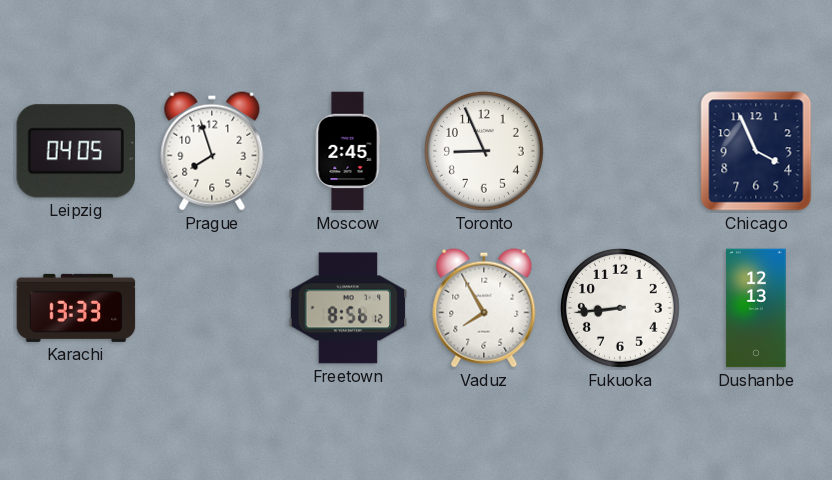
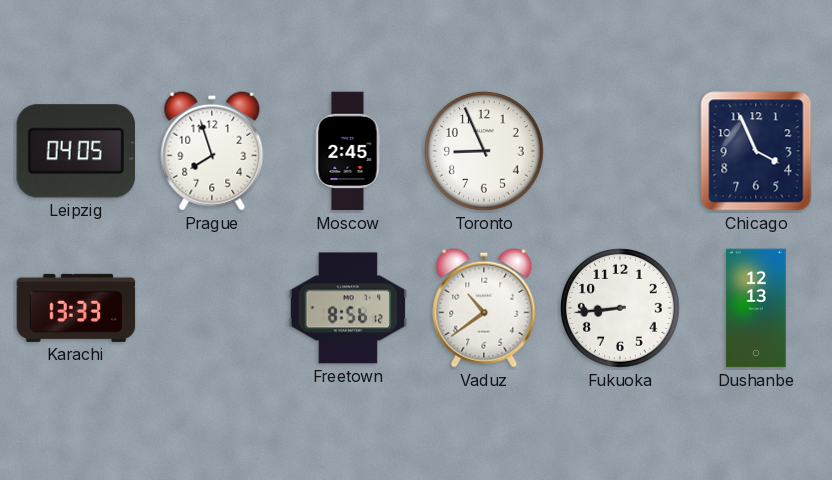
Vaduz: 7:55 -> 10:39 (484, 308)
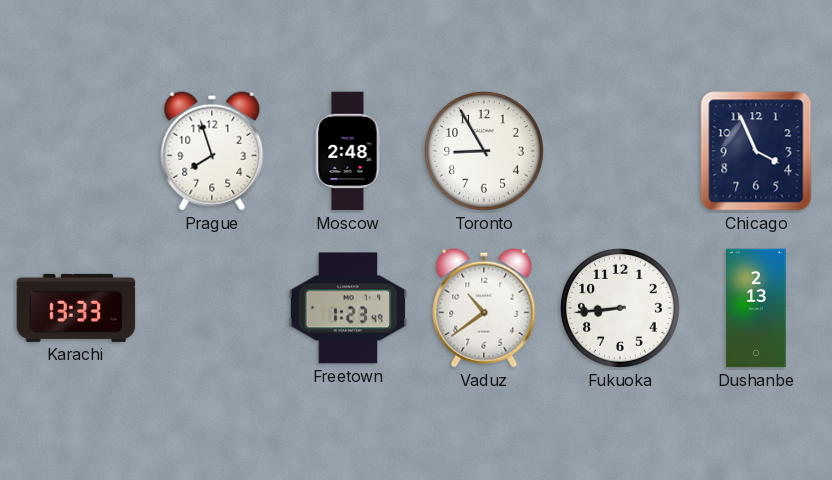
Leipzig: 04:05 -> none (75, 151)
Moscow: 2:45 -> 2:48 (348, 151)
Toronto: 8:56 -> 8:55 (485, 152)
Freetown: 8:56 -> 1:23 (348, 308)
Dushanbe: 12:13 -> 2:13 (756, 308)
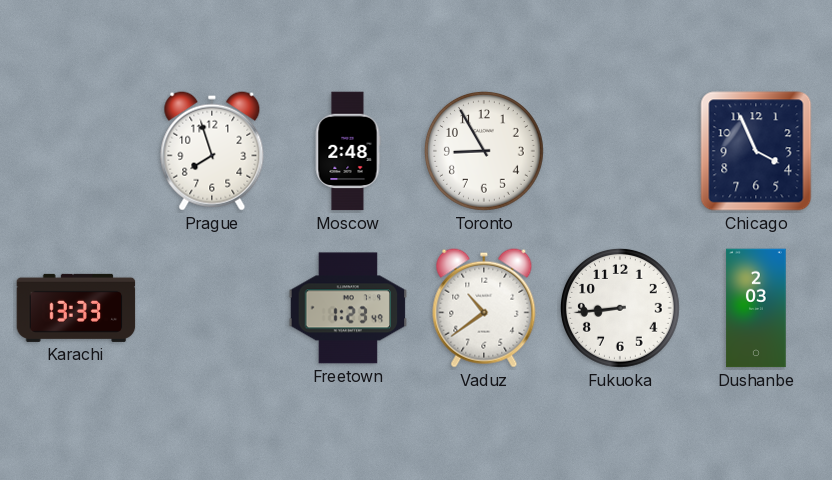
Dushanbe: 2:13 -> 2:03 (756, 308)
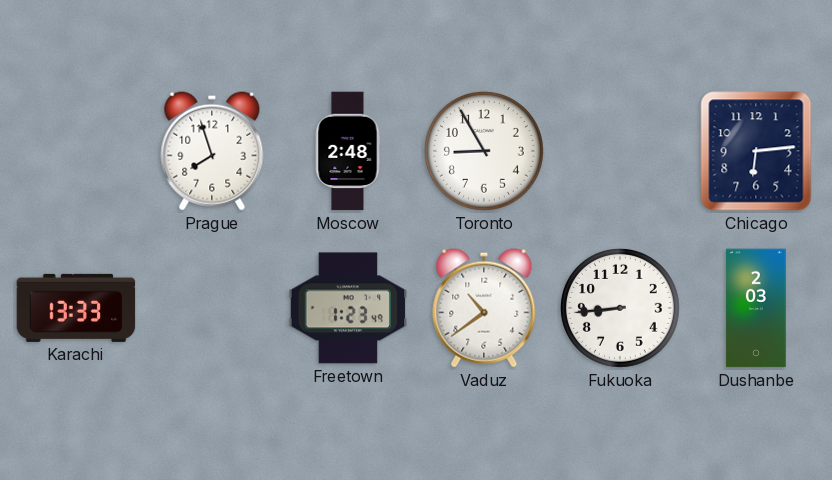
Chicago: 3:56 -> 6:14 (756, 151)
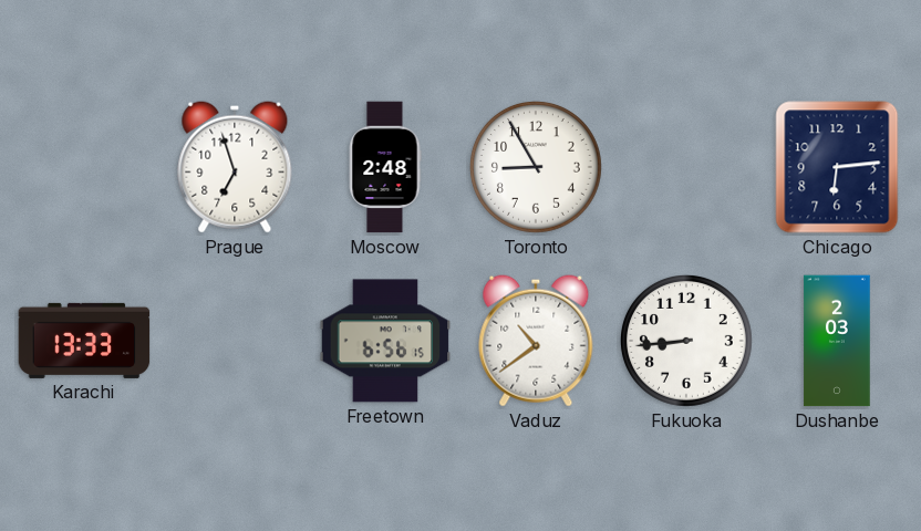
Prague: 7:57 -> 6:57 (235, 167)
Freetown: 1:23 -> 6:56 (385, 341)
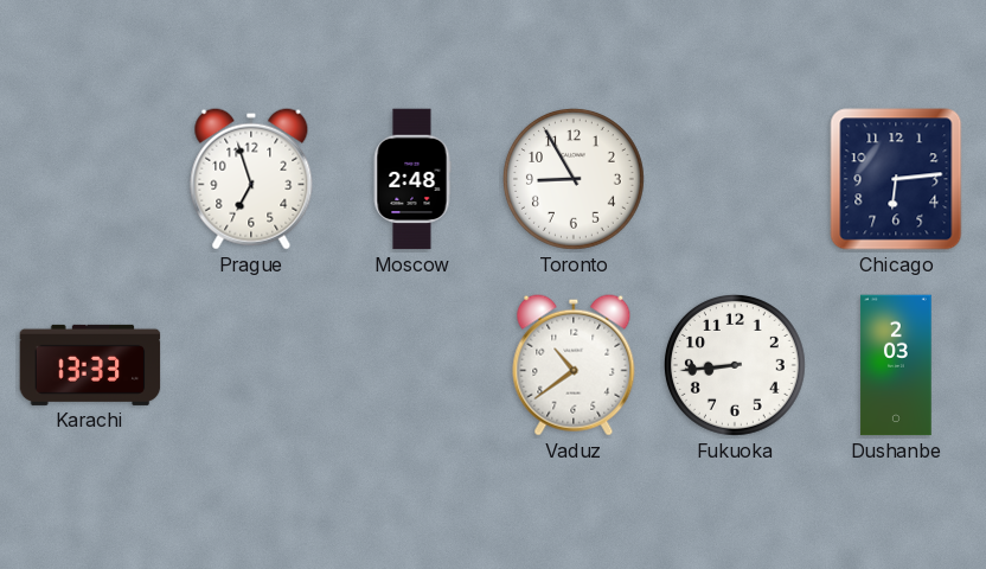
Freetown: 6:56 -> none (385, 341)
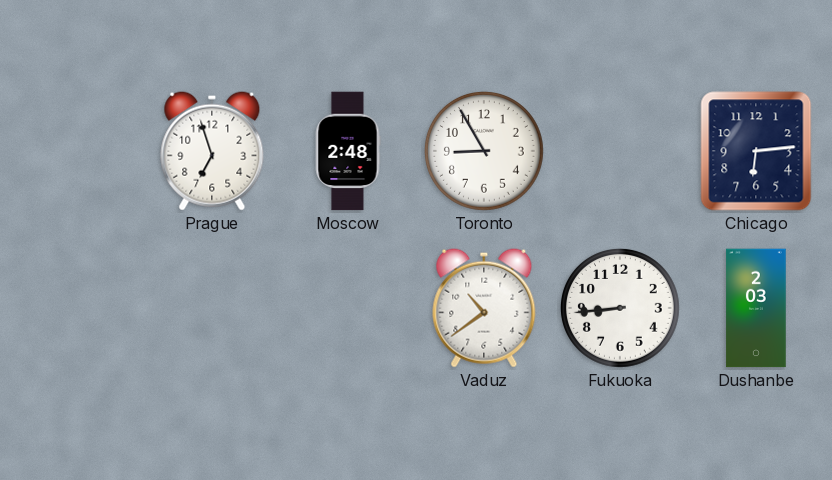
Karachi: 13:33 -> none (90, 365)
